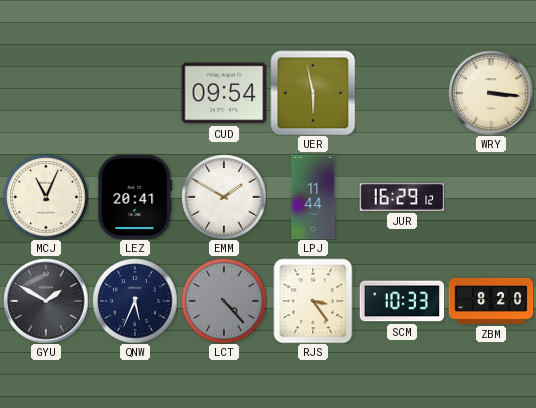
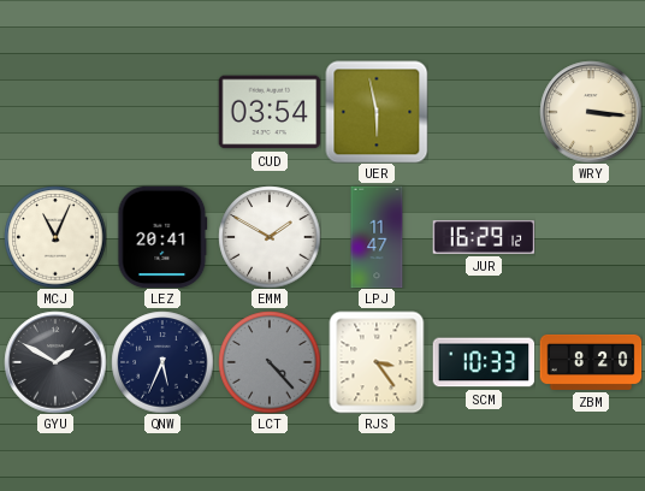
CUD: 09:54 -> 03:54 (270, 112)
LPJ: 11:44 -> 11:47 (377, 237)
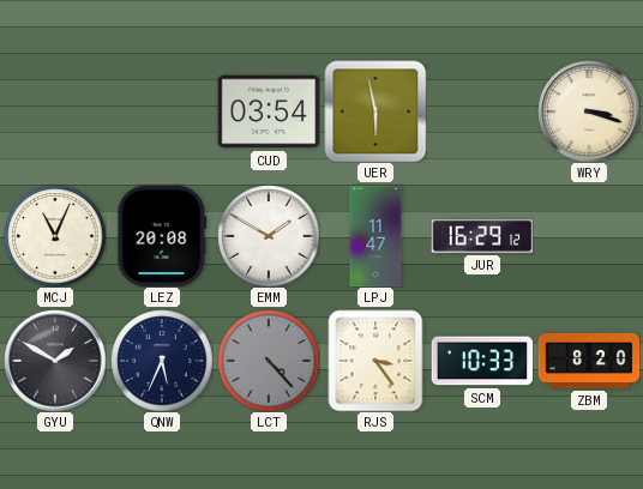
WRY: 3:16 -> 3:18 (589, 111)
LEZ: 20:41 -> 20:08 (162, 236)
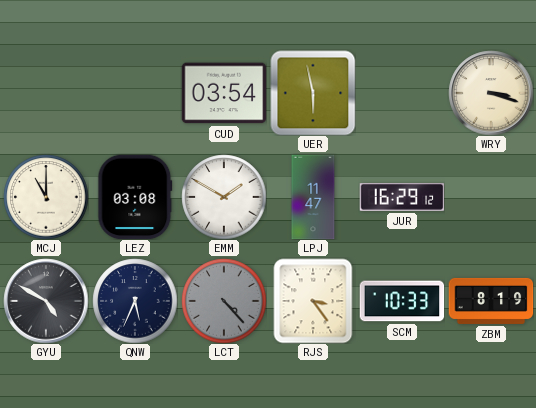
MCJ: 11:04 -> 11:00 (46, 197)
LEZ: 20:08 -> 03:08 (135, 197)
GYU: 1:50 -> 4:50 (46, 301)
ZBM: 8:20 -> 8:19 (491, 301)
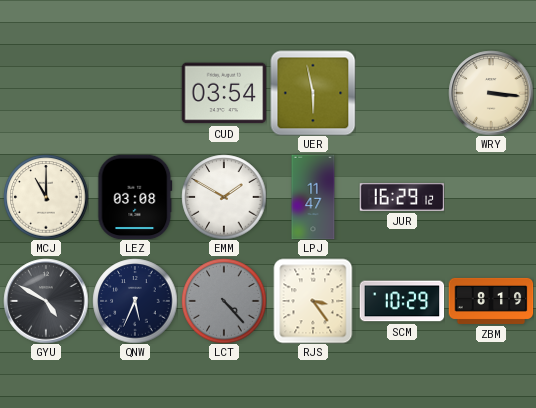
WRY: 3:18 -> 3:16 (491, 93)
SCM: 10:33 -> 10:29 (402, 301)
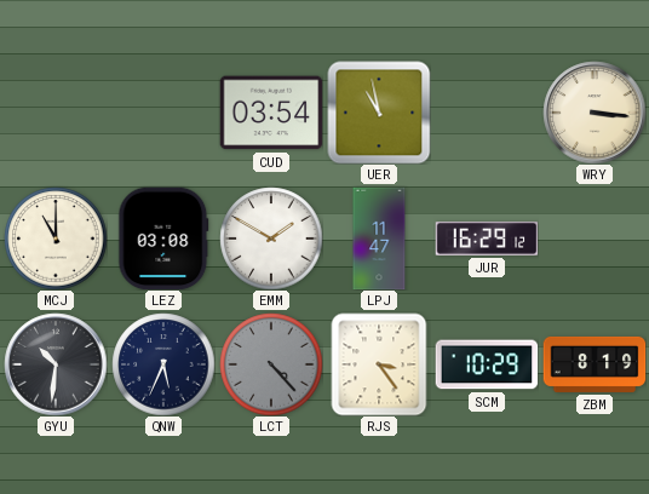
UER: 5:58 -> 10:58 (379, 113)
GYU: 4:50 -> 10:31 (56, 364)
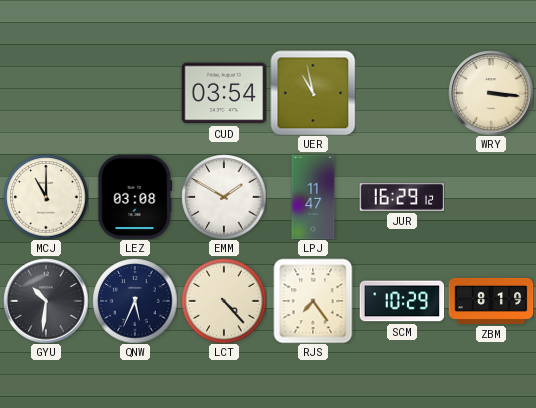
LCT dial: grey -> cream (224, 301)
RJS: 3:24 -> 7:24 (313, 301)
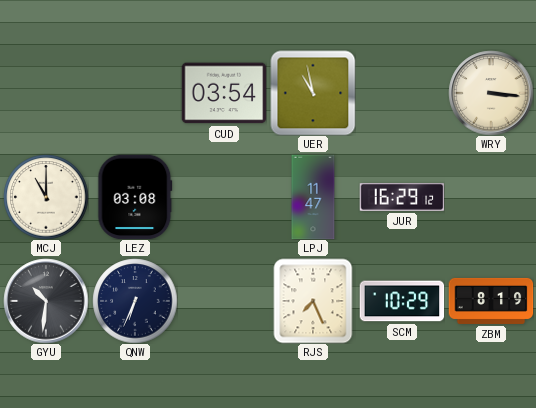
EMM: 1:50 -> none (224, 197)
QNW: 5:34 -> 6:34 (135, 301)
LCT: 4:23 -> none (224, 301)
RJS: 7:24 -> 7:26 (313, 301)
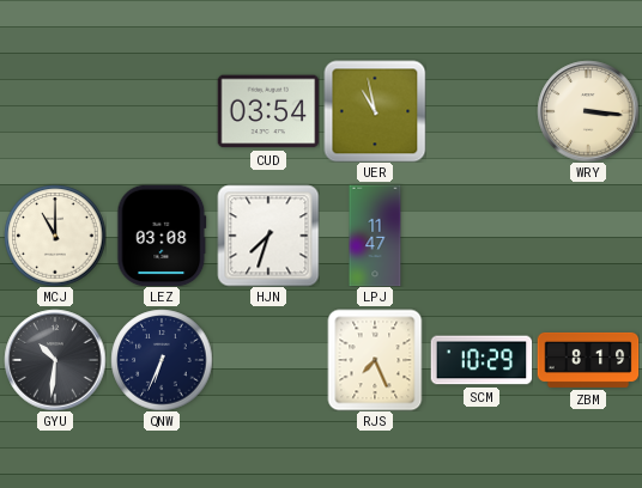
HJN: none -> 7:33 (268, 236)
JUR: 16:29 -> none (402, 198)
